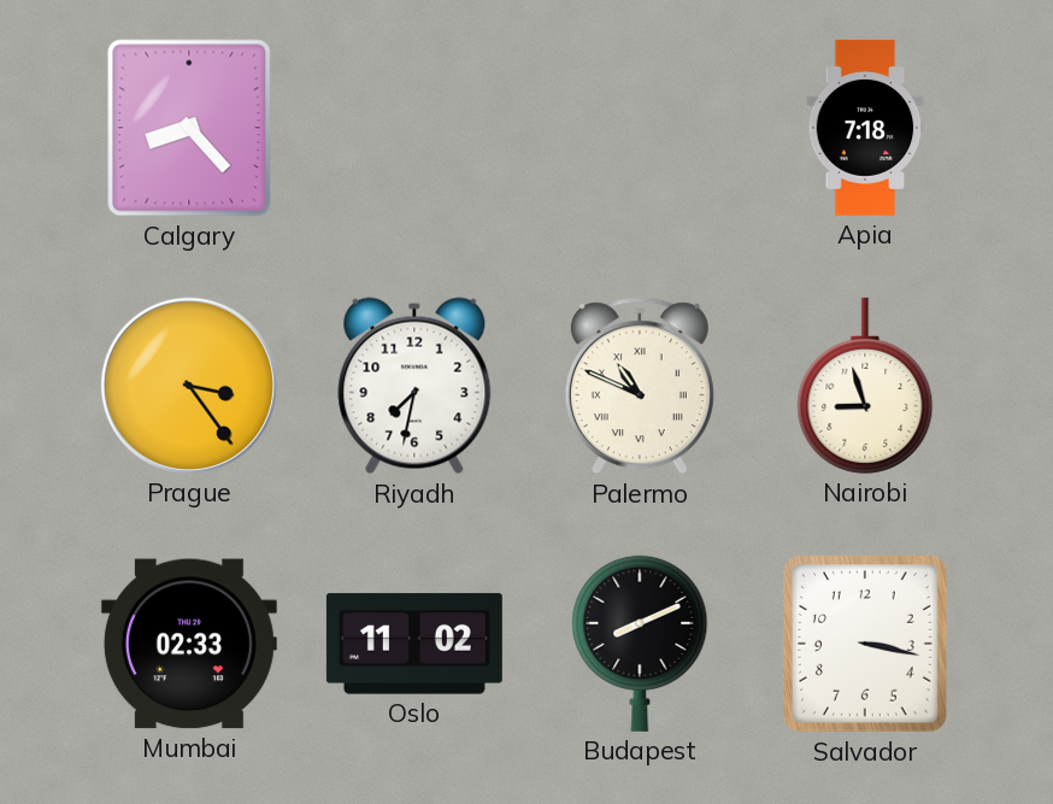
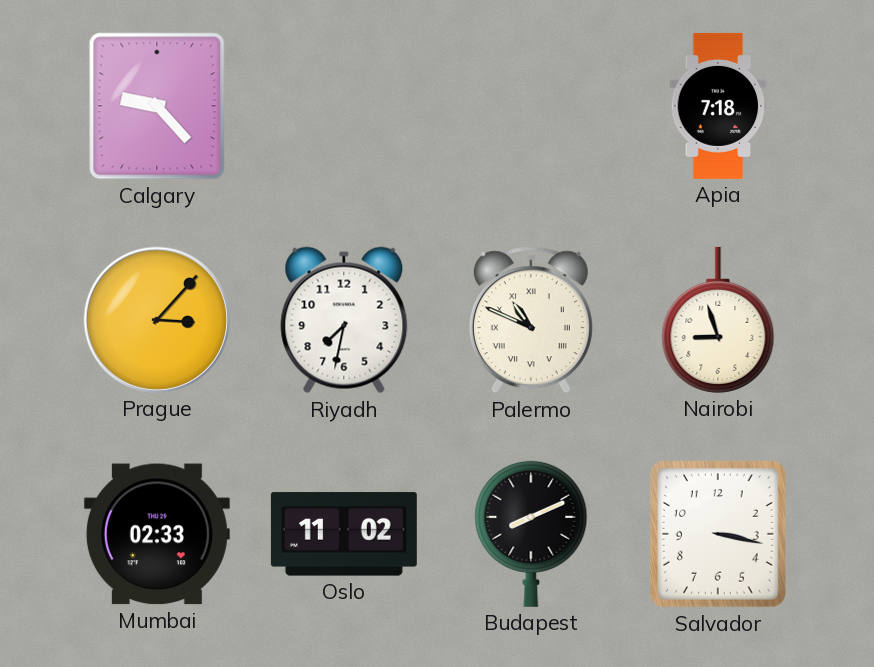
Calgary: 8:23 -> 9:23 (157, 106)
Prague: 3:24 -> 3:07 (157, 320)
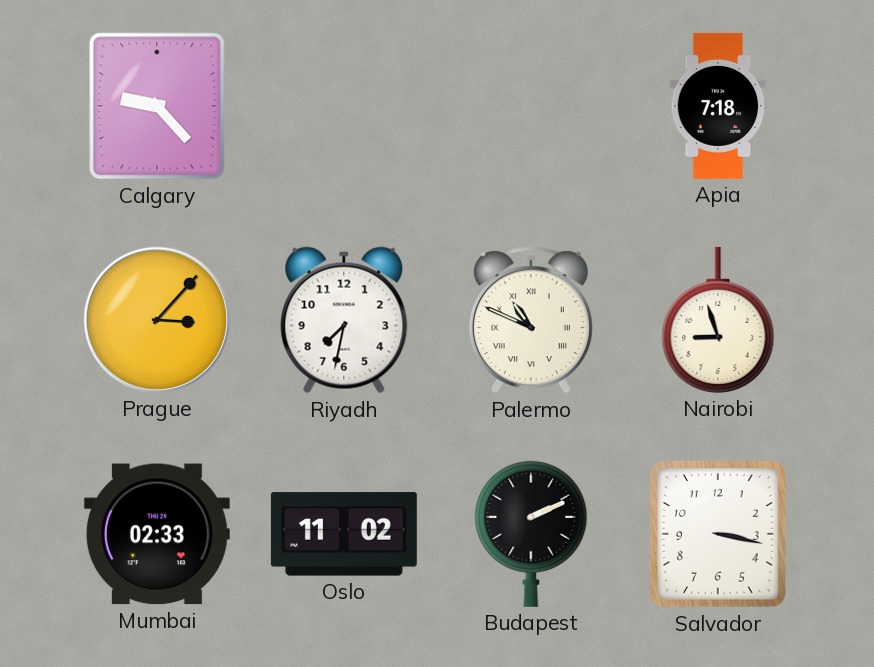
Budapest: 8:11 -> 2:11 (531, 534)
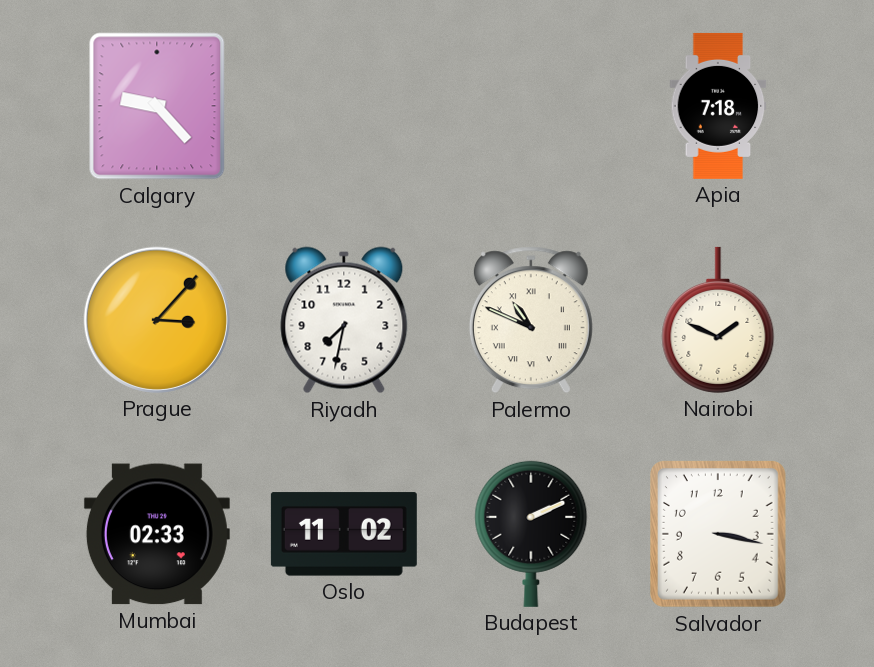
Nairobi: 8:57 -> 1:49 (718, 320)
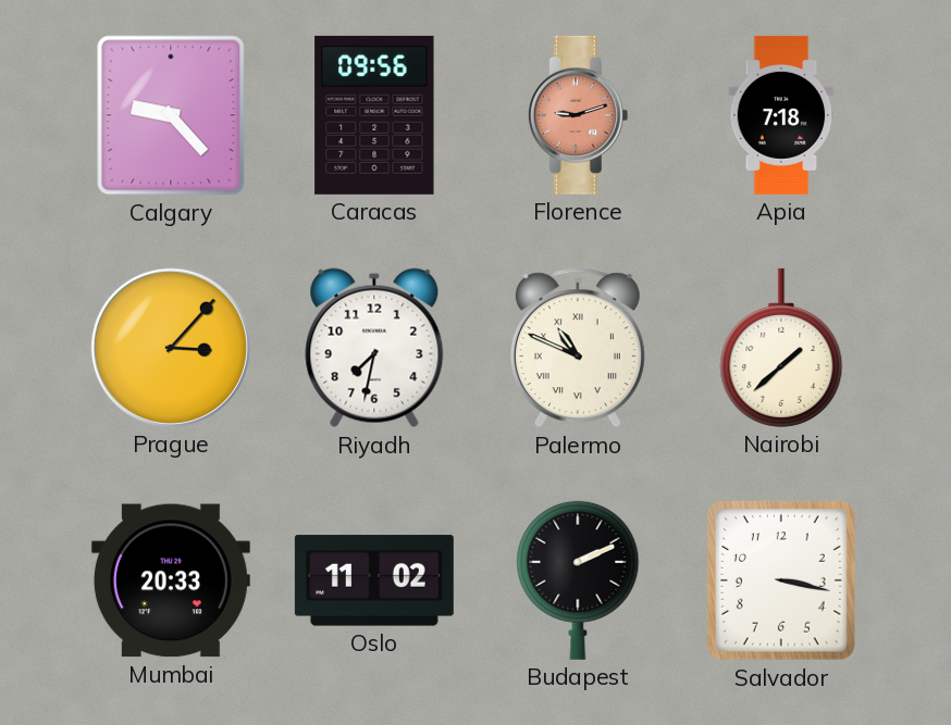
Caracas: none -> 09:56 (374, 115)
Florence: none -> 9:12 (578, 115)
Nairobi: 1:49 -> 1:38 (781, 348)
Mumbai: 02:33 -> 20:33 (171, 580)
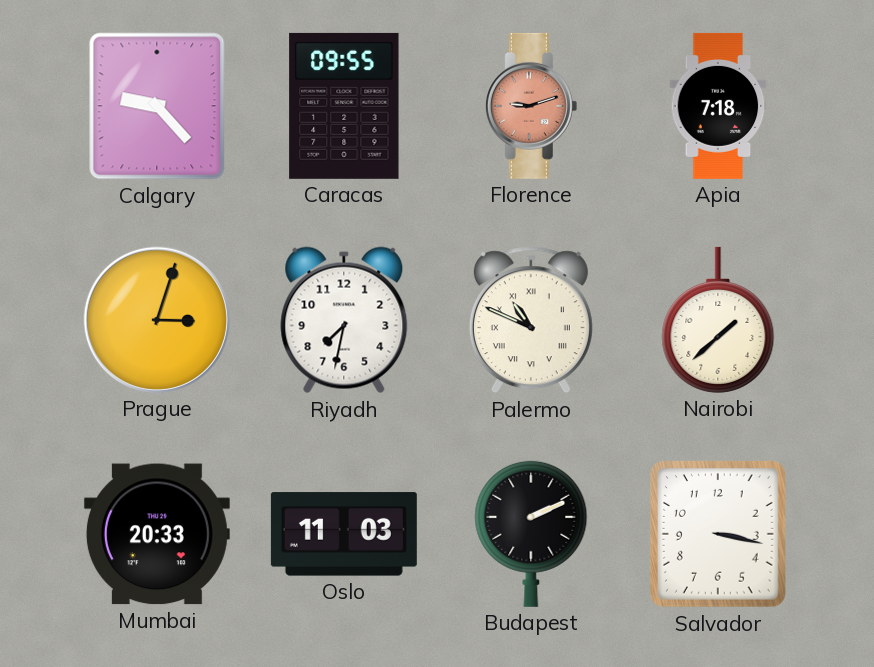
Caracas: 09:56 -> 09:55 (344, 106)
Prague: 3:07 -> 3:03 (157, 320)
Oslo: 11:02 -> 11:03 (344, 534)
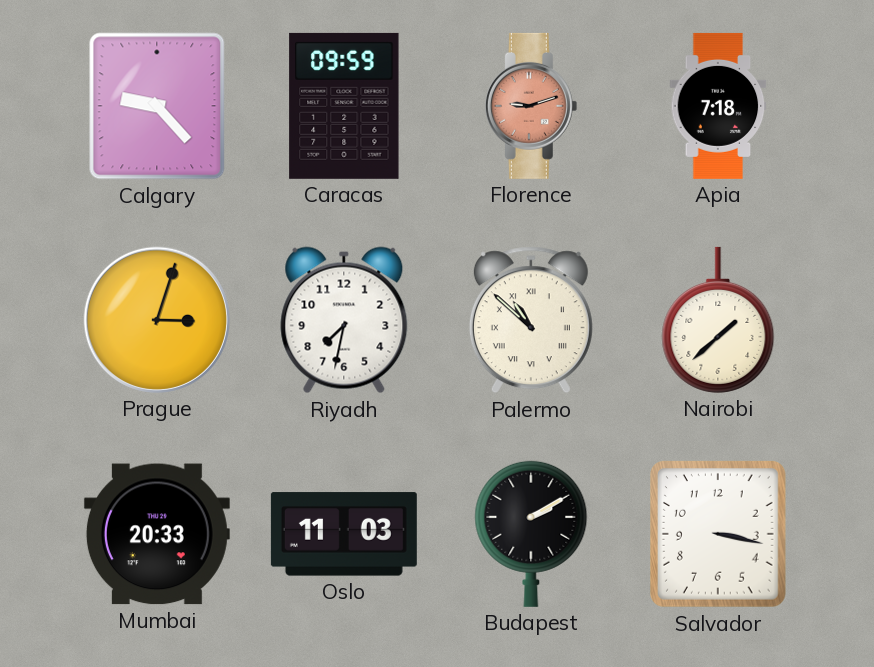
Caracas: 09:55 -> 09:59 (344, 106)
Palermo: 10:49 -> 10:52 (531, 320)
Budapest: 2:11 -> 2:10 (531, 534)
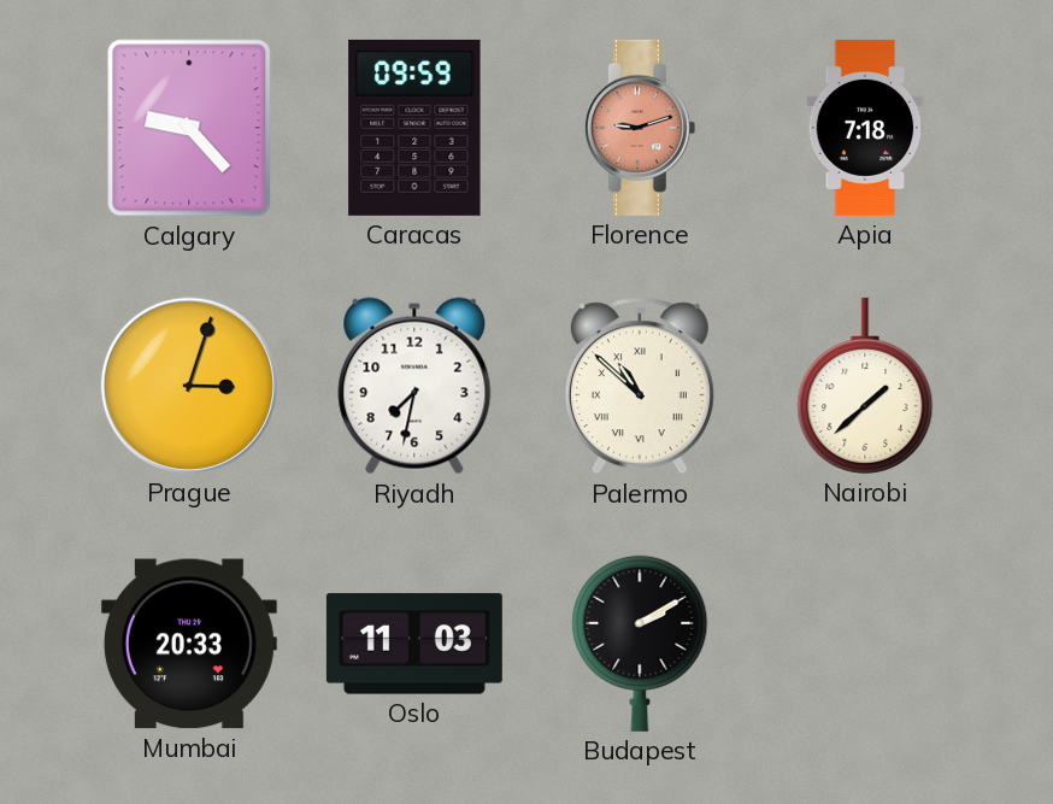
Salvador: 3:17 -> none (719, 535)
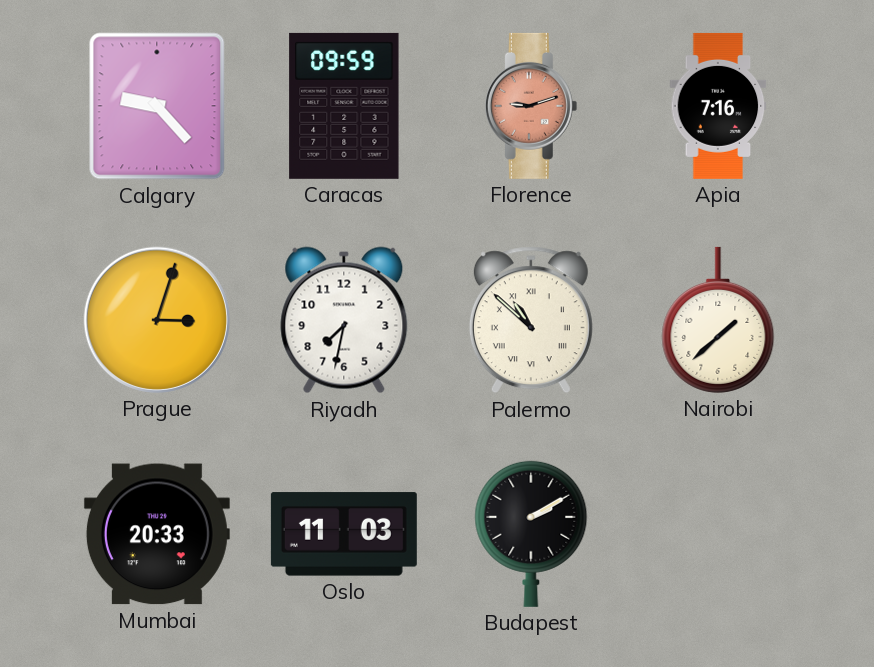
Apia: 7:18 -> 7:16 (718, 106)
